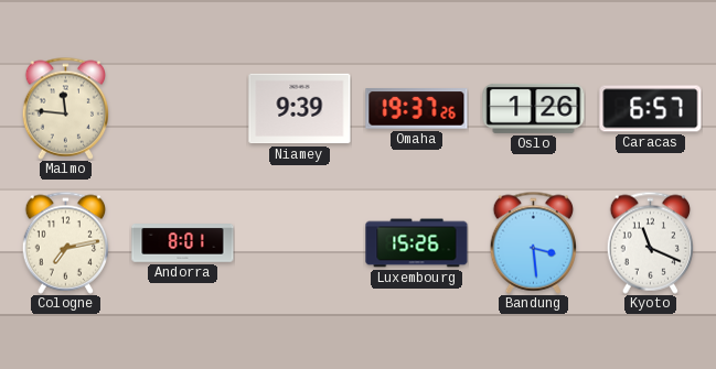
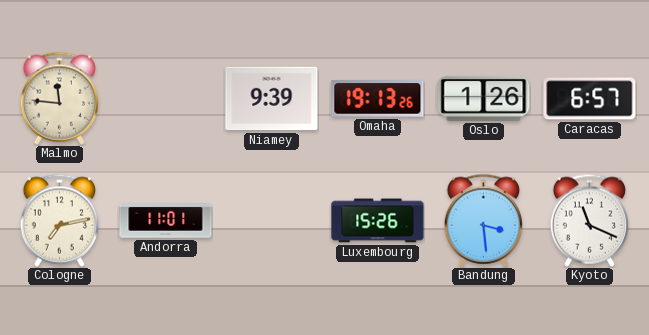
Omaha: 19:37 -> 19:13 (378, 99)
Andorra: 8:01 -> 11:01 (166, 221)
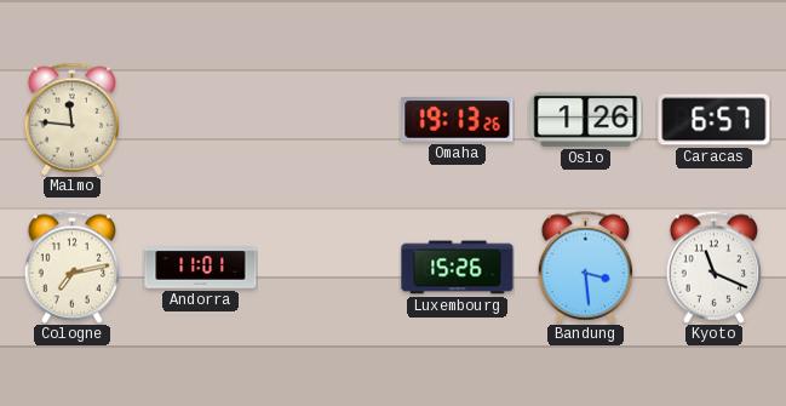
Niamey: 9:39 -> none (272, 99)
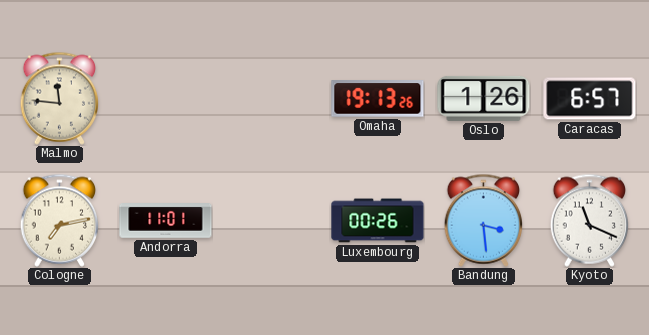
Luxembourg: 15:26 -> 00:26 (378, 221)
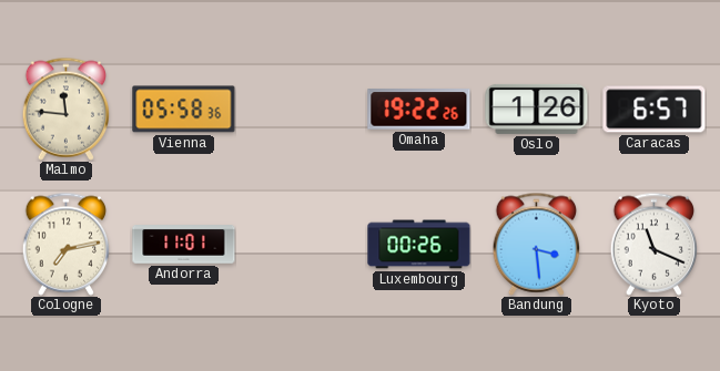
Vienna: none -> 05:58 (184, 110)
Omaha: 19:13 -> 19:22 (419, 110)
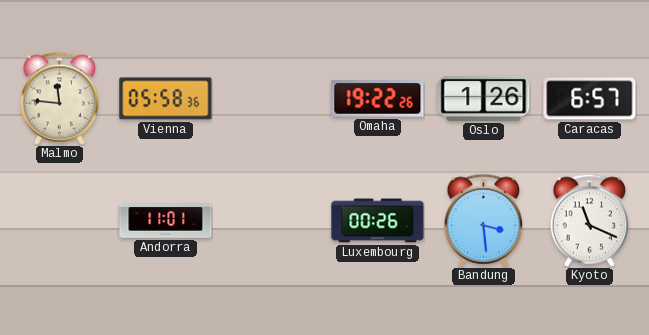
Cologne: 7:13 -> none (67, 244)
